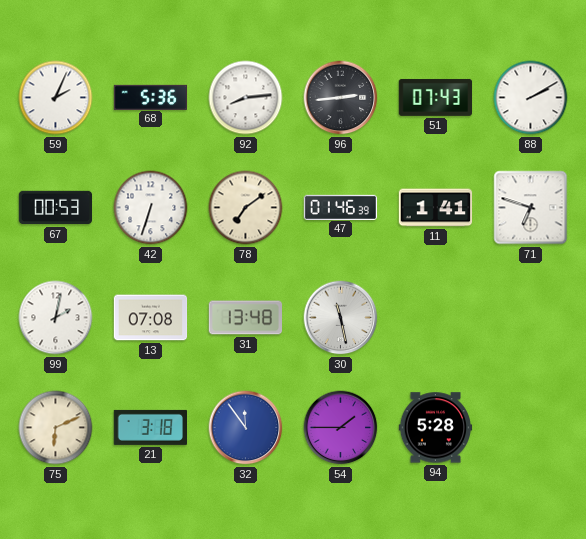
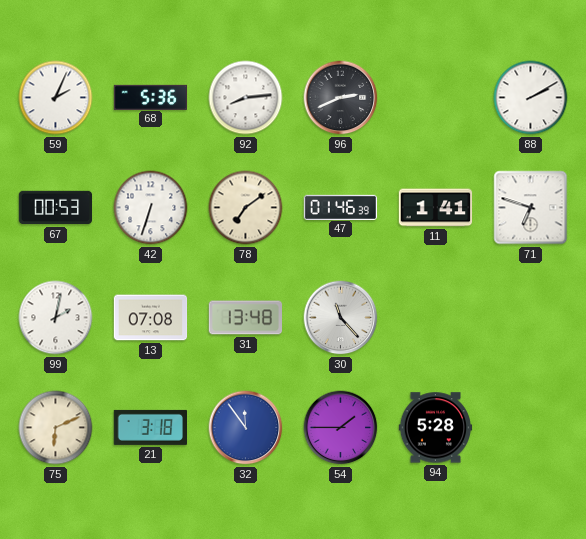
96: 2:44 -> 2:41 (341, 98)
51: 07:43 -> none (436, 97)
30: 11:28 -> 11:23 (341, 318)
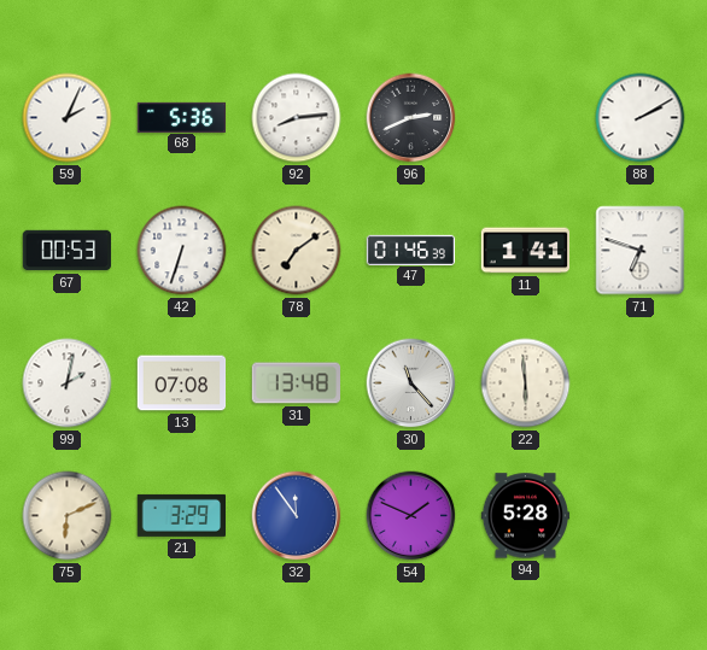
22: none -> 5:59 (526, 383)
21: 3:18 -> 3:29 (181, 515)
54: 1:45 -> 1:49 (411, 516)
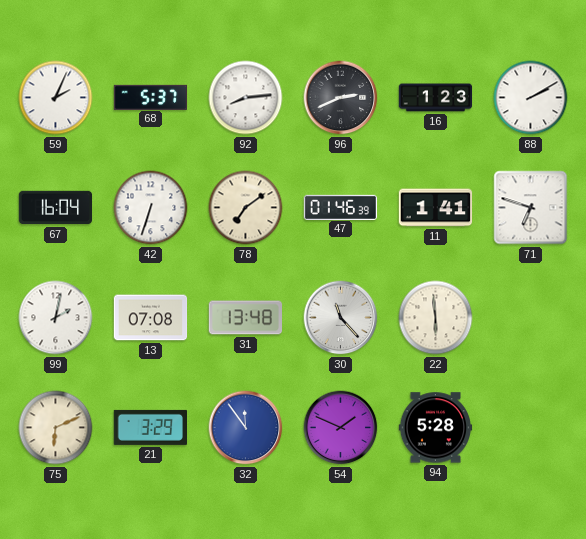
68: 5:36 -> 5:37 (151, 97)
16: none -> 1:23 (436, 98)
67: 00:53 -> 16:04 (56, 208)
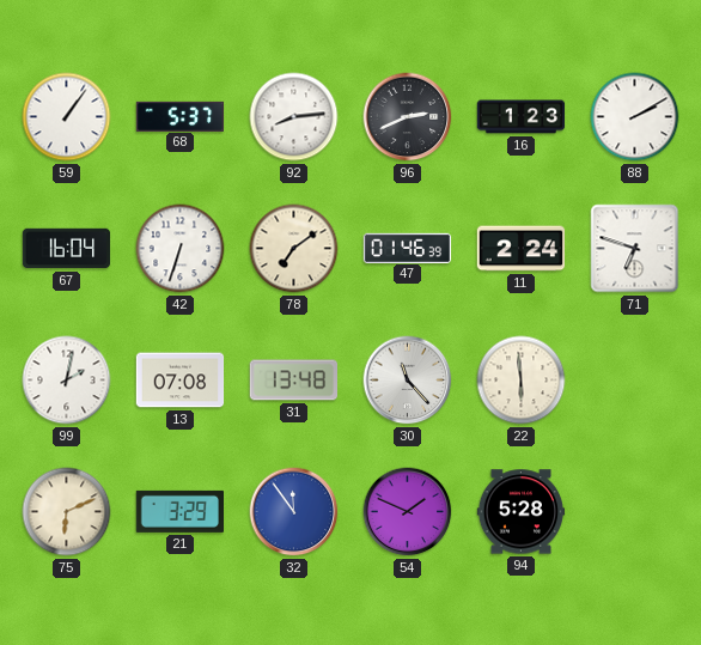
59: 2:04 -> 1:06 (67, 117)
11: 1:41 -> 2:24 (522, 249)
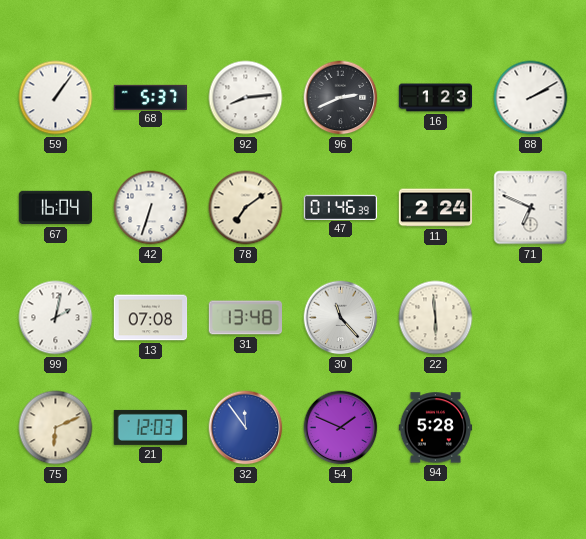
71: 6:48 -> 6:49 (531, 208)
21: 3:29 -> 12:03 (150, 427)
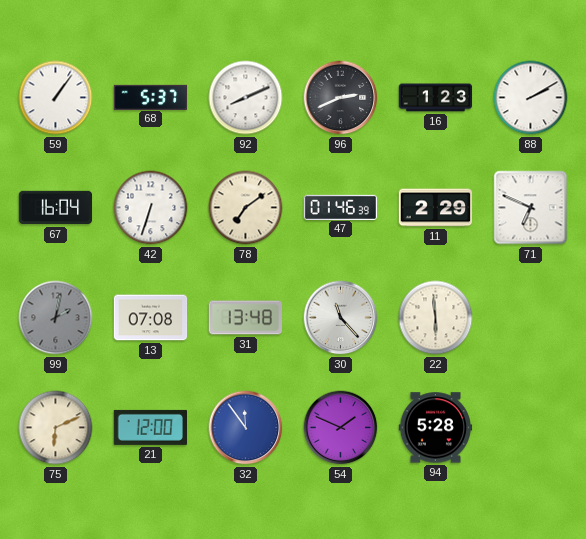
92: 8:14 -> 8:11 (246, 98)
11: 2:24 -> 2:29 (436, 208)
99 dial: white -> grey (56, 318)
21: 12:03 -> 12:00 (150, 427)
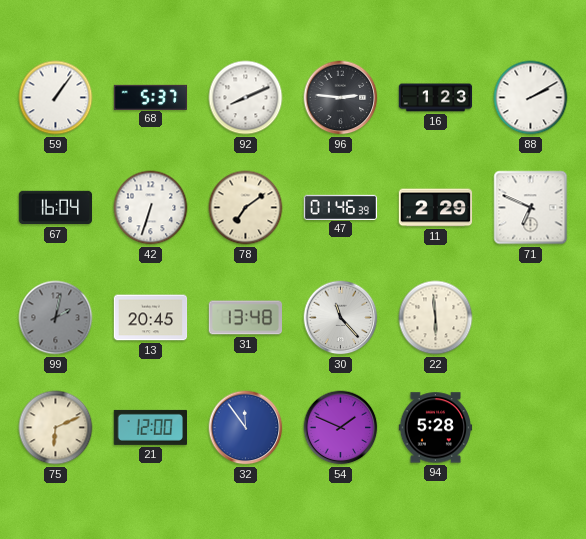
96: 2:41 -> 2:46 (341, 98)
13: 07:08 -> 20:45 (151, 318)
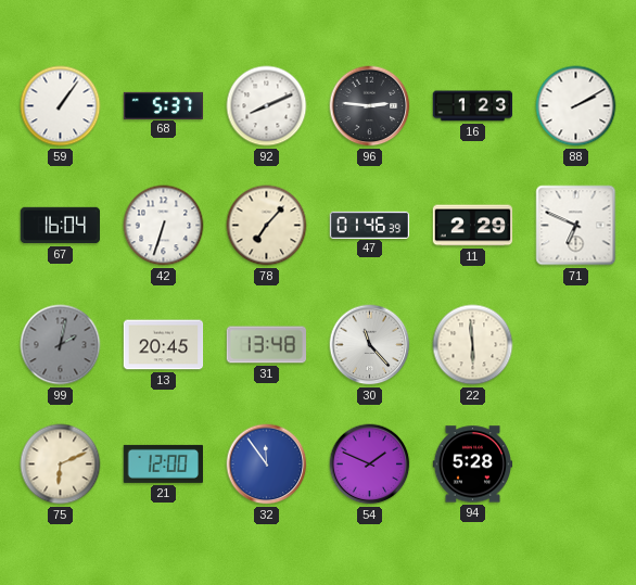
78: 7:09 -> 7:07 (267, 226)
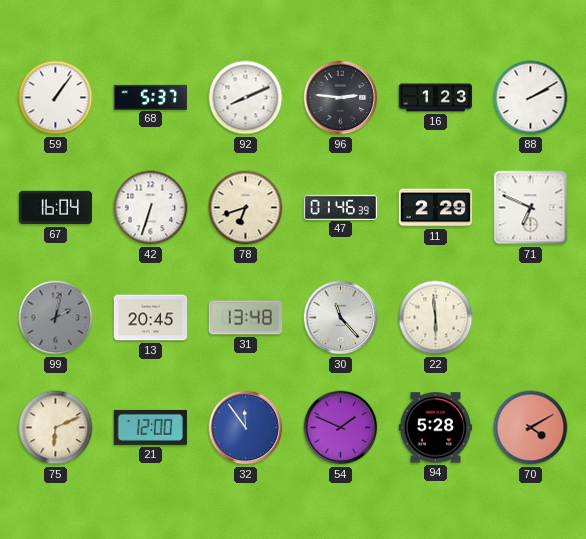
78: 7:07 -> 6:42 (246, 208)
70: none -> 4:10 (531, 428)
